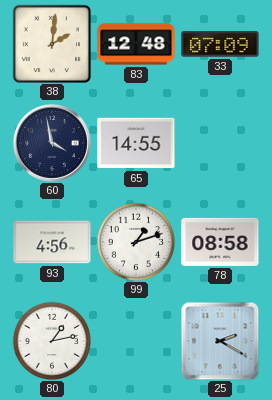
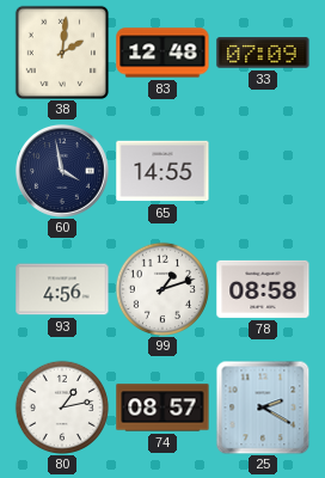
74: none -> 08:57 (162, 407)
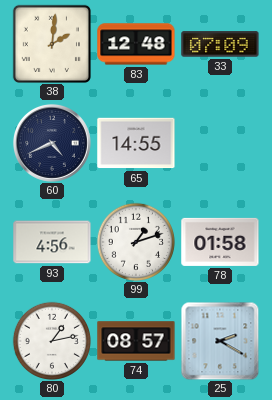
60: 3:58 -> 4:41 (52, 143)
78: 08:58 -> 01:58 (220, 242)
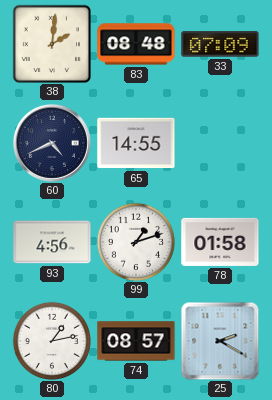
83: 12:48 -> 08:48 (136, 44)
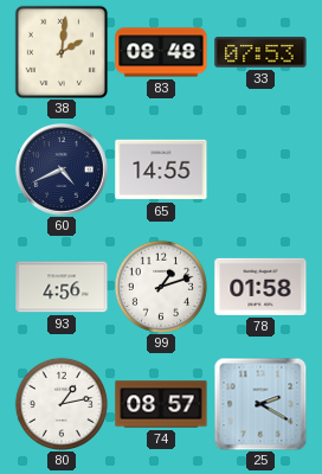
33: 07:09 -> 07:53 (260, 52)
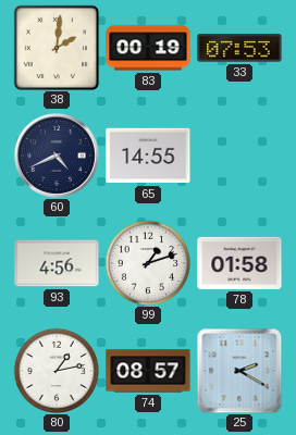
83: 08:48 -> 00:19 (148, 48)
